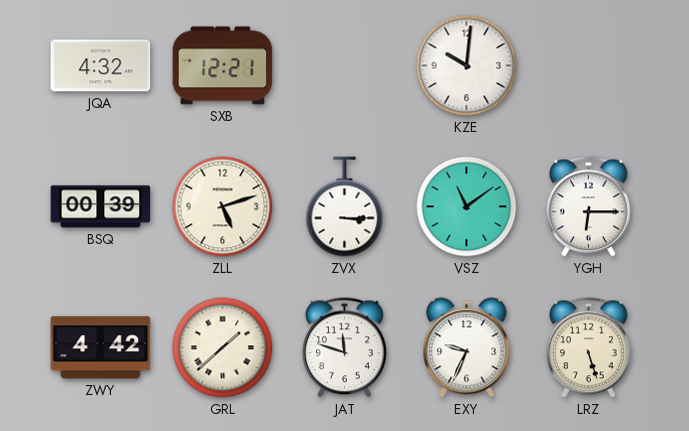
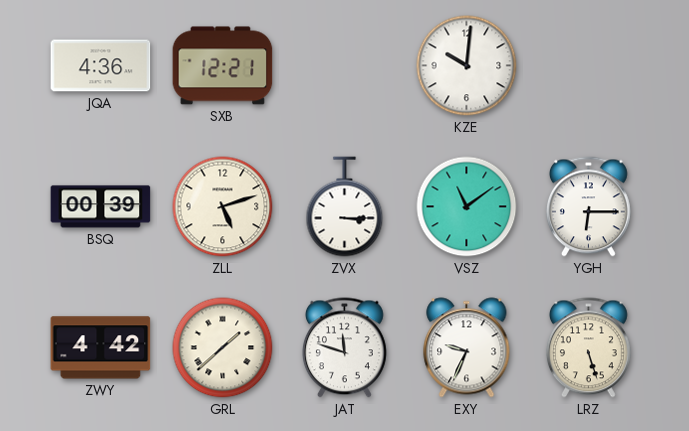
JQA: 4:32 -> 4:36 (101, 66)
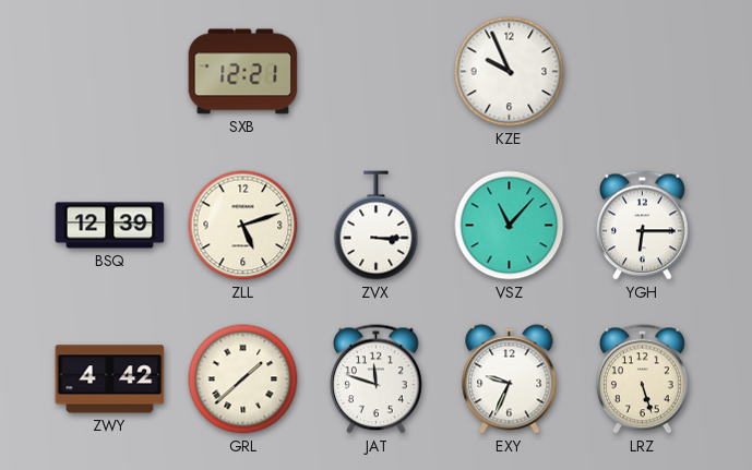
JQA: 4:36 -> none (101, 66)
KZE: 10:01 -> 9:56 (510, 72)
BSQ: 00:39 -> 12:39 (110, 226)
VSZ: 11:09 -> 11:07 (510, 226)
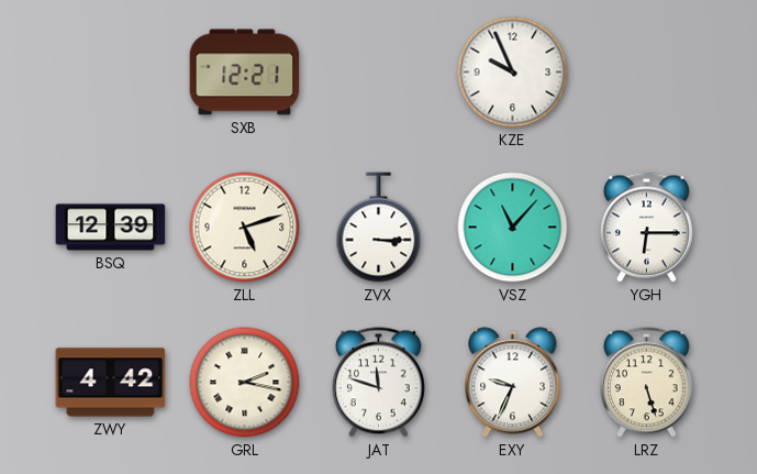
GRL: 1:38 -> 2:17 (245, 383)
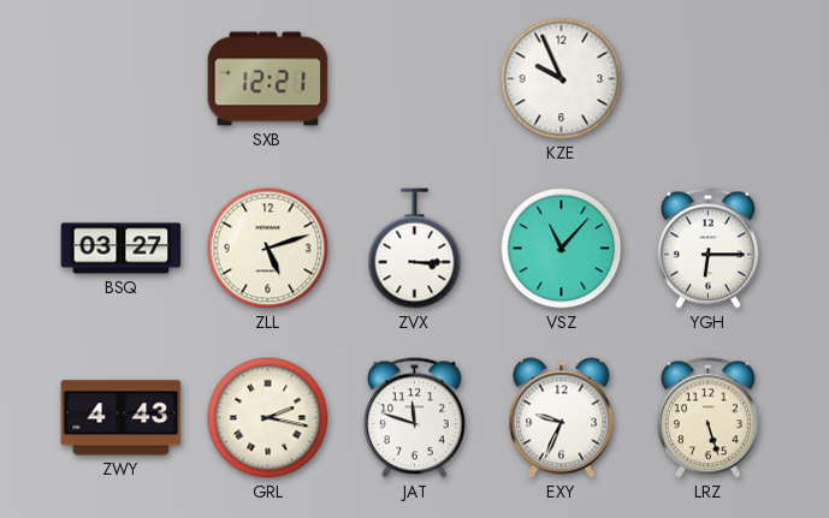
BSQ: 12:39 -> 03:27 (122, 249)
ZWY: 4:42 -> 4:43 (122, 418)
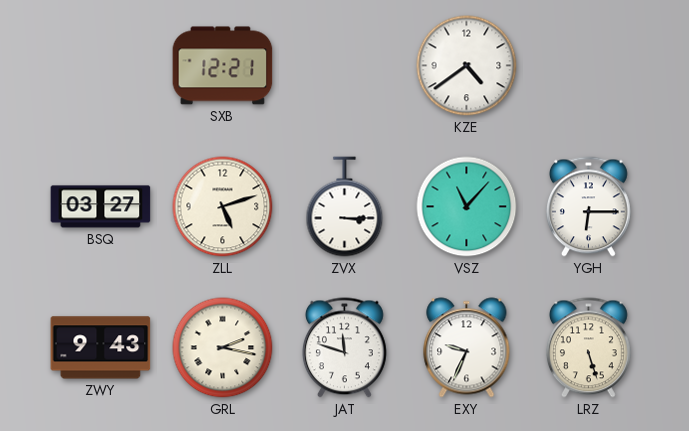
KZE: 9:56 -> 4:39 (467, 66)
ZWY: 4:43 -> 9:43 (101, 348)
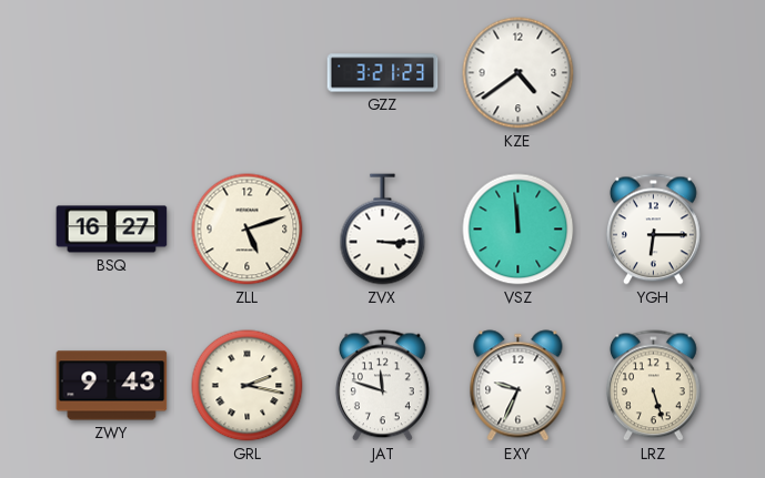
SXB: 12:21 -> none (223, 66)
GZZ: none -> 3:21 (383, 73)
BSQ: 03:27 -> 16:27 (112, 230)
VSZ: 11:07 -> 11:59 (519, 230)
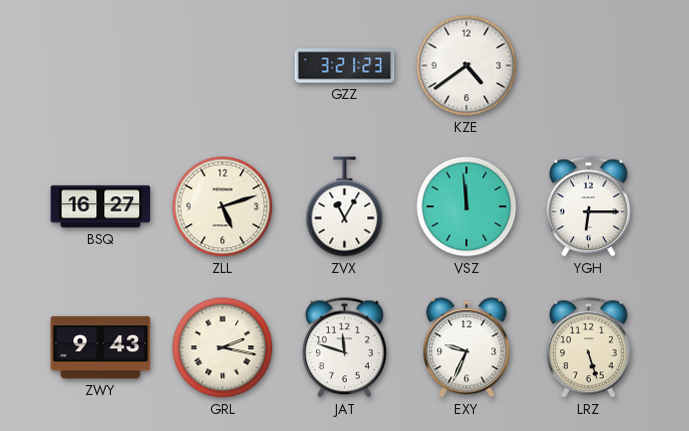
ZVX: 3:15 -> 11:05 (345, 207)
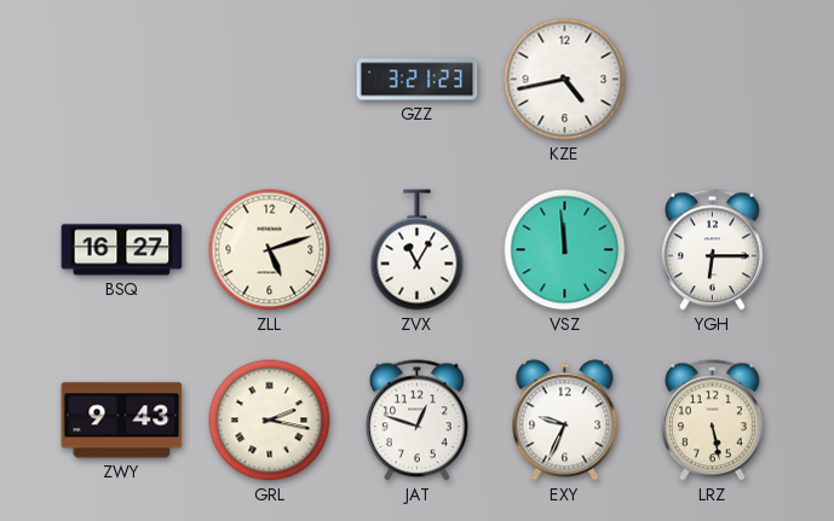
KZE: 4:39 -> 4:43 (565, 80)
JAT: 11:48 -> 12:48 (416, 421)
LRZ: 5:27 -> 5:28 (712, 421)
